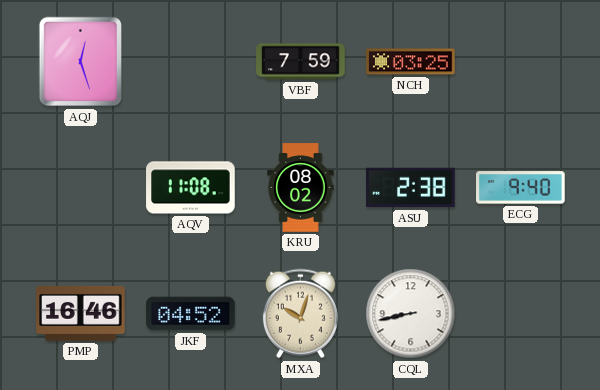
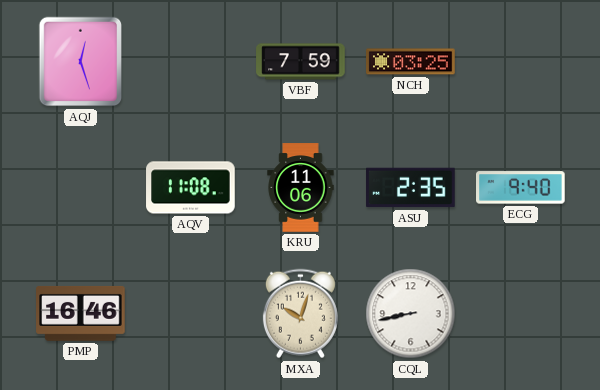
KRU: 08:02 -> 11:06 (301, 188)
ASU: 2:38 -> 2:35 (411, 188)
JKF: 04:52 -> none (191, 314)
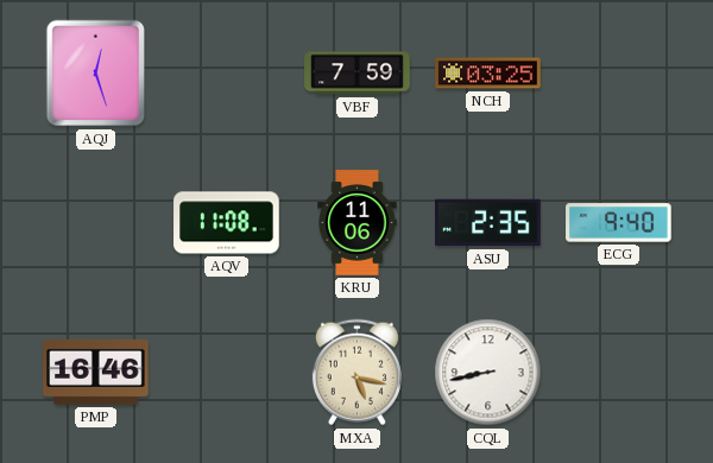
MXA: 10:03 -> 5:17 (356, 373)
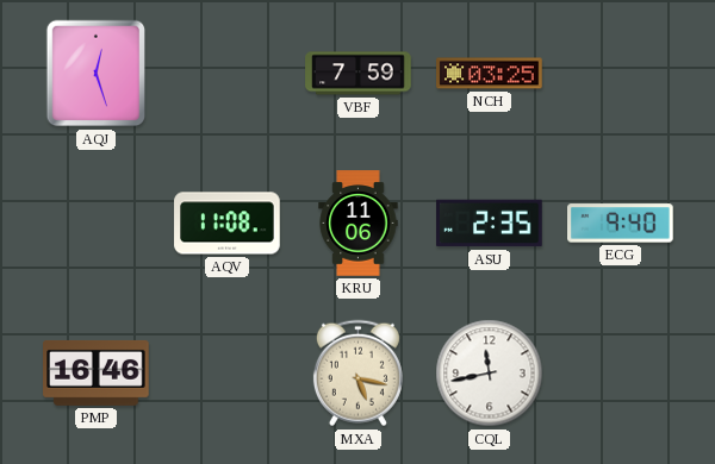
CQL: 8:43 -> 11:43 (490, 374)
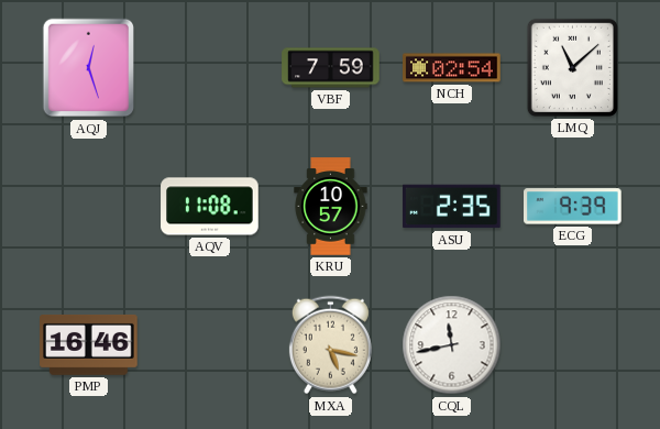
NCH: 03:25 -> 02:54 (452, 68)
LMQ: none -> 11:08 (572, 67)
KRU: 11:06 -> 10:57 (331, 207)
ECG: 9:40 -> 9:39 (573, 207)
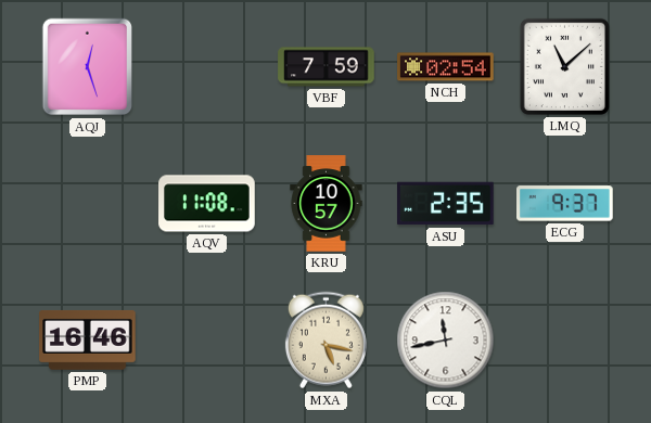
ECG: 9:39 -> 9:37 (565, 204)
